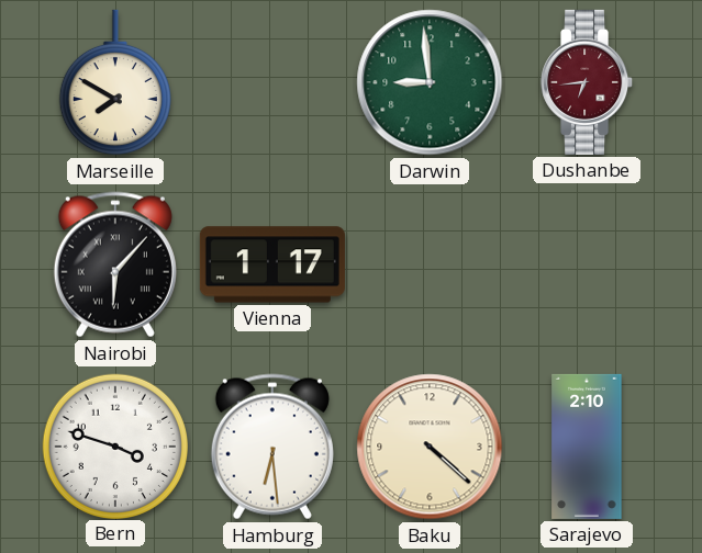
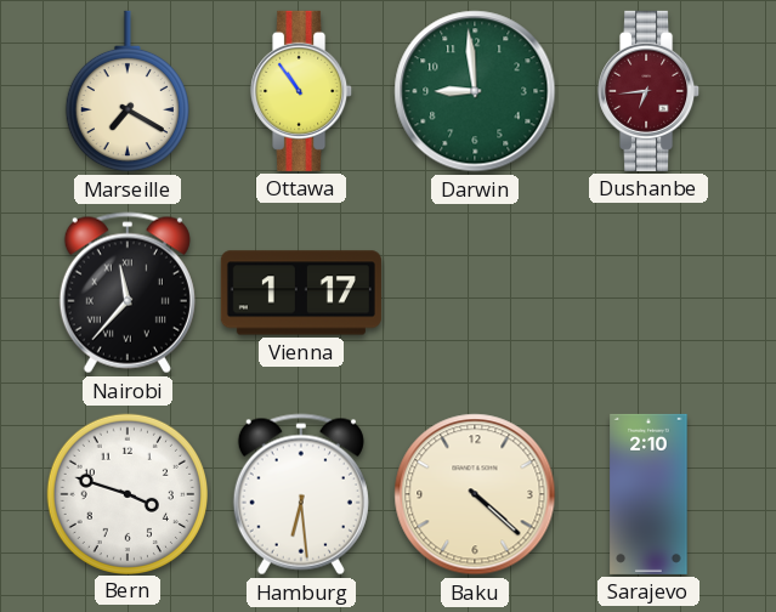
Marseille: 7:50 -> 7:20 (128, 91)
Ottawa: none -> 10:54 (302, 91)
Nairobi: 6:07 -> 11:37 (128, 293)
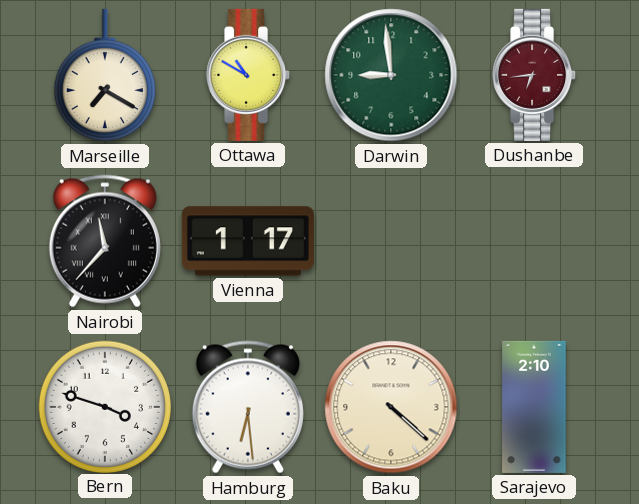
Ottawa: 10:54 -> 10:50 (249, 75)
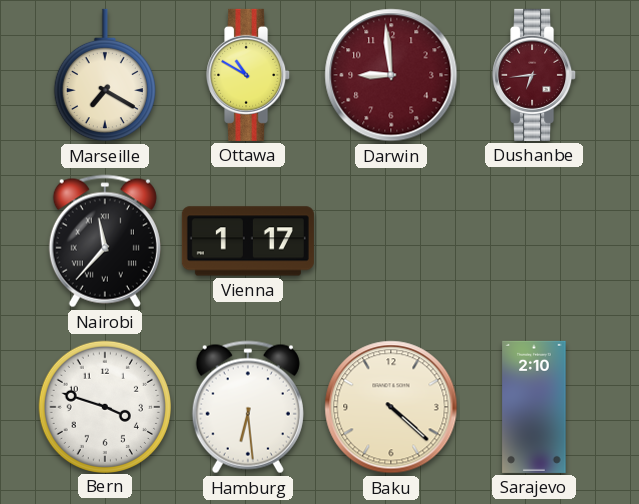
Darwin dial: green -> burgundy (391, 75)
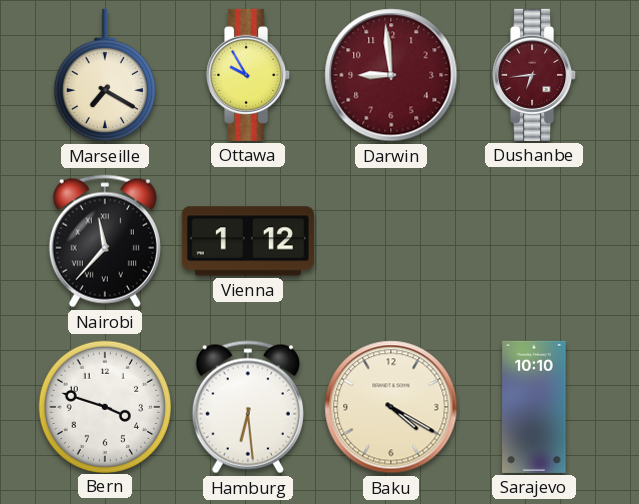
Ottawa: 10:50 -> 9:55 (249, 75)
Vienna: 1:17 -> 1:12 (248, 241)
Baku: 4:22 -> 4:20 (391, 407)
Sarajevo: 2:10 -> 10:10 (534, 407)
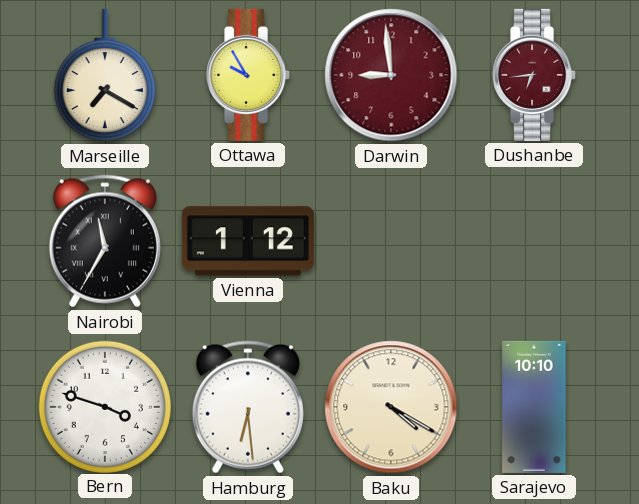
Nairobi: 11:37 -> 11:35 (105, 241)
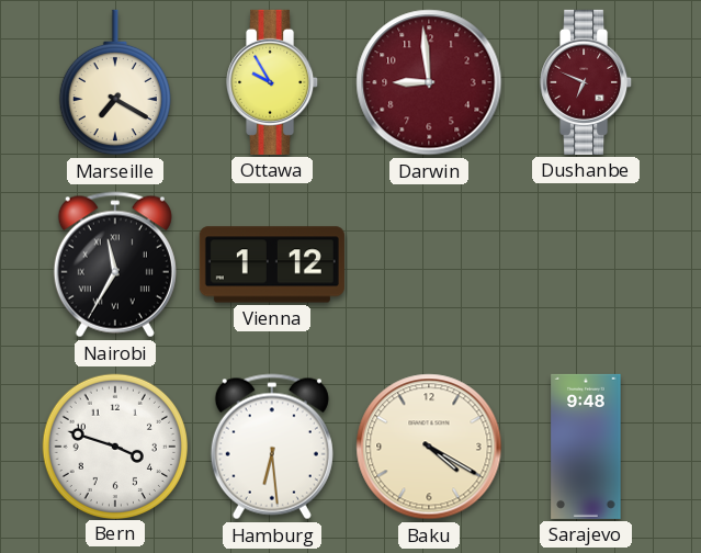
Dushanbe: 6:44 -> 6:49 (587, 82)
Sarajevo: 10:10 -> 9:48 (586, 447)
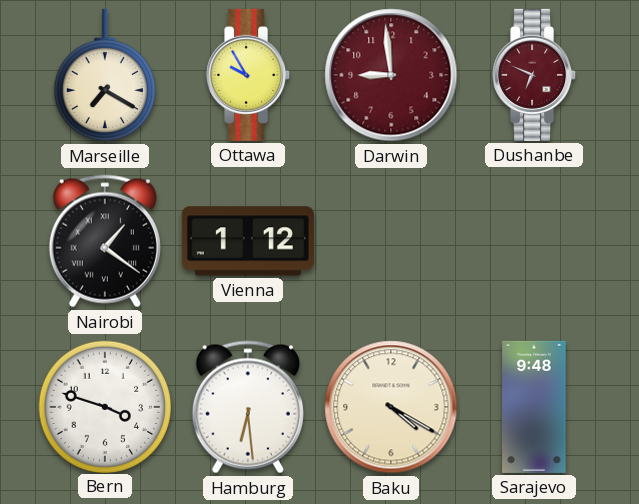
Nairobi: 11:35 -> 1:21 (105, 241)
